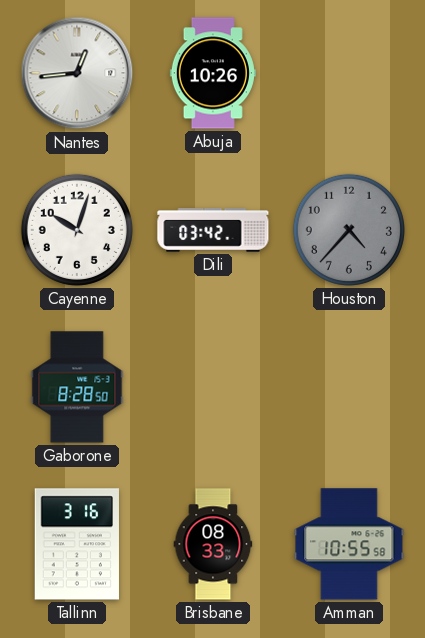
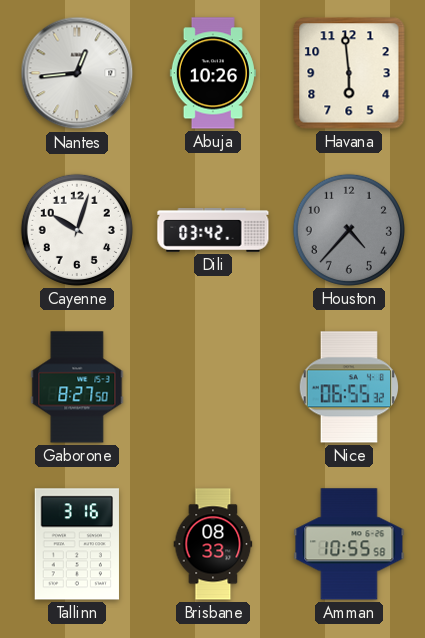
Havana: none -> 5:59 (349, 73)
Gaborone: 8:28 -> 8:27 (77, 387)
Nice: none -> 06:55 (349, 387)
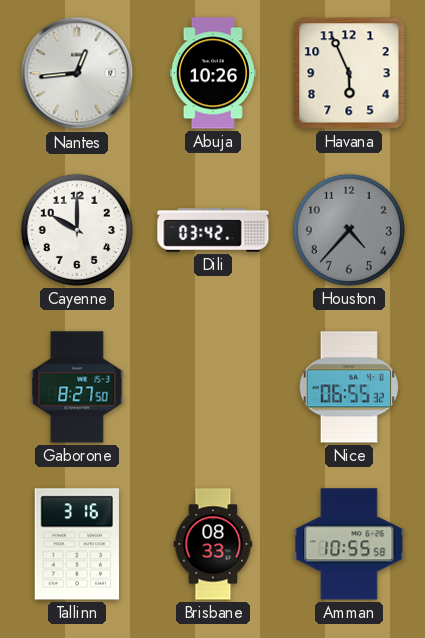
Havana: 5:59 -> 5:56 (349, 73)
Cayenne: 10:03 -> 10:00 (77, 230)
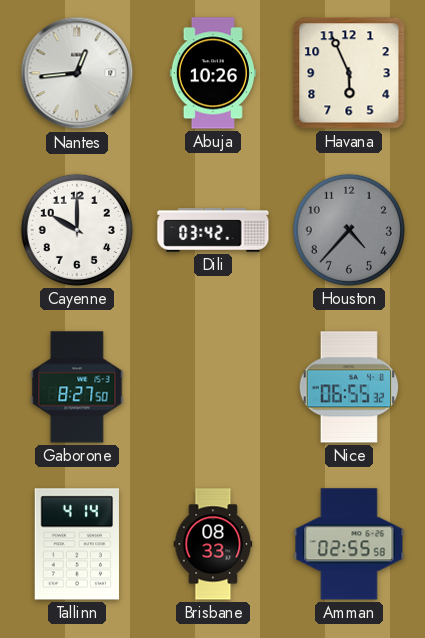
Tallinn: 3:16 -> 4:14 (77, 544)
Amman: 10:55 -> 02:55 (349, 544)
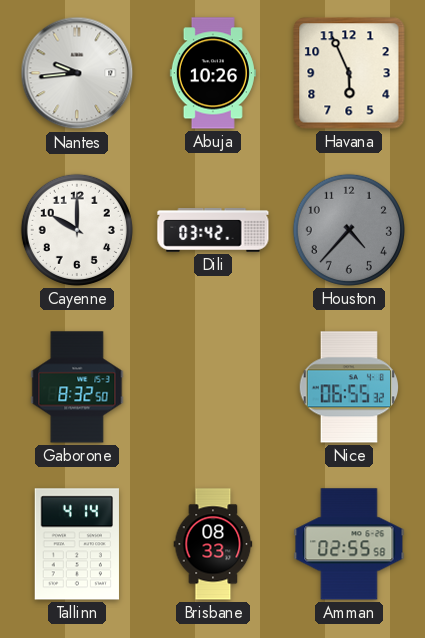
Nantes: 12:44 -> 9:44 (77, 73)
Gaborone: 8:27 -> 8:32 (77, 387)
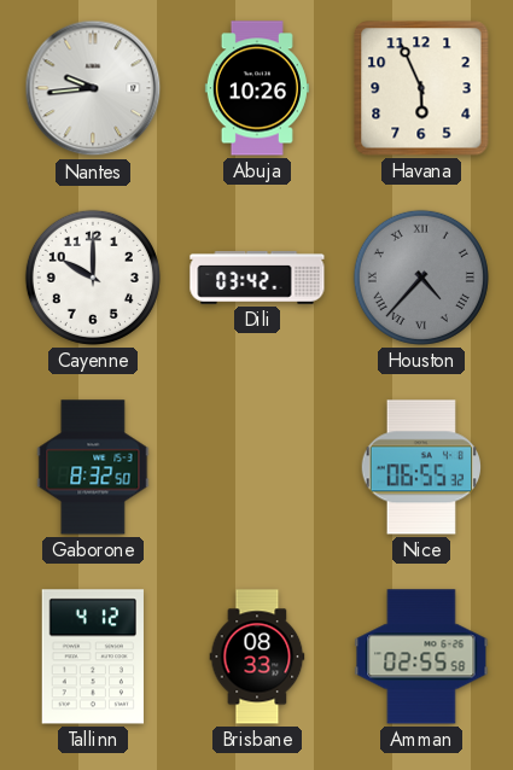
Houston numerals: Arabic -> Roman (421, 278)
Tallinn: 4:14 -> 4:12 (93, 657)
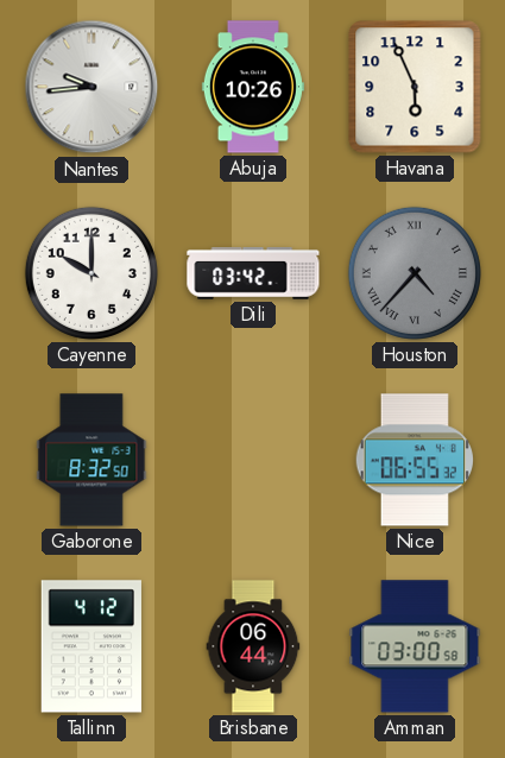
Brisbane: 08:33 -> 06:44 (253, 646)
Amman: 02:55 -> 03:00 (415, 646)
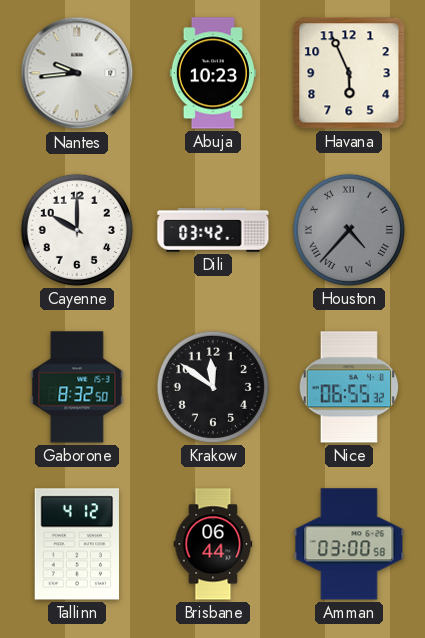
Abuja: 10:26 -> 10:23 (213, 73)
Krakow: none -> 11:51 (213, 387)
